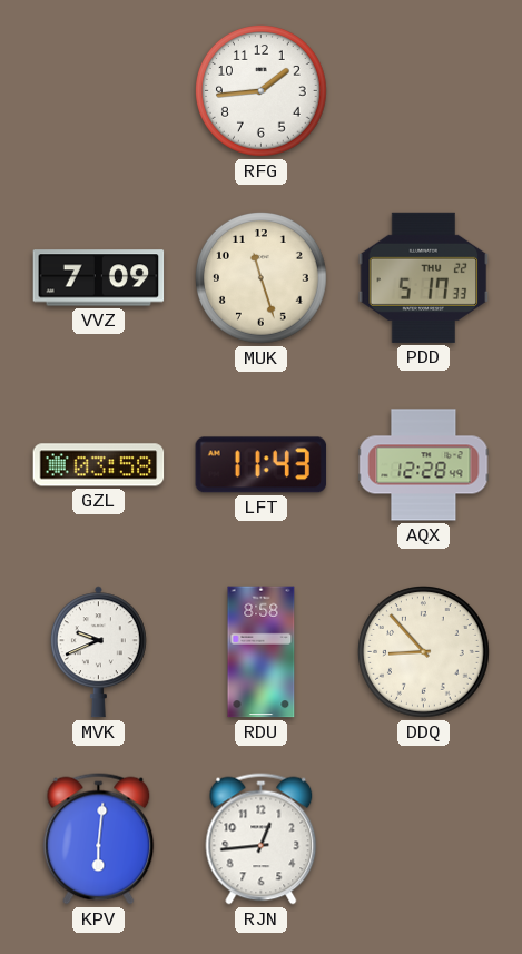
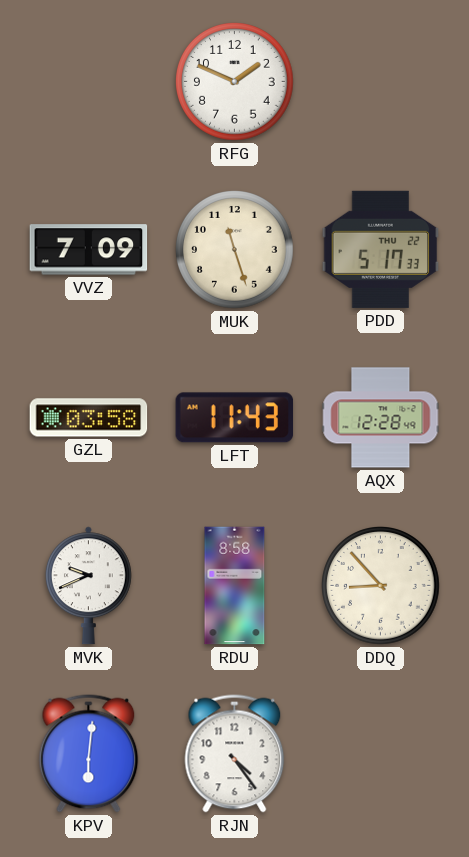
RFG: 1:44 -> 1:49 (235, 82)
RJN: 12:44 -> 4:24 (235, 754)
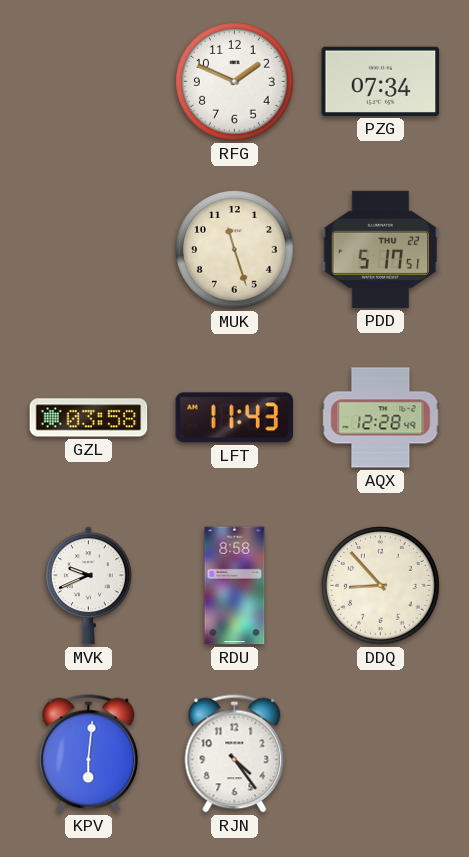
PZG: none -> 07:34 (381, 81)
VVZ: 7:09 -> none (89, 250)
PDD: 5:17:33 -> 5:17:51 (381, 249)
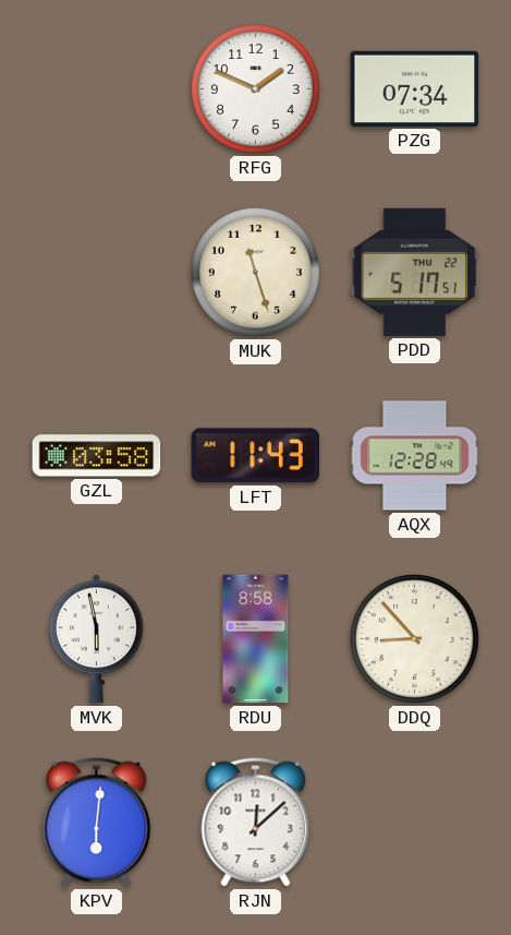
MVK: 9:41 -> 5:58 (96, 639)
RJN: 4:24 -> 12:08 (256, 823)
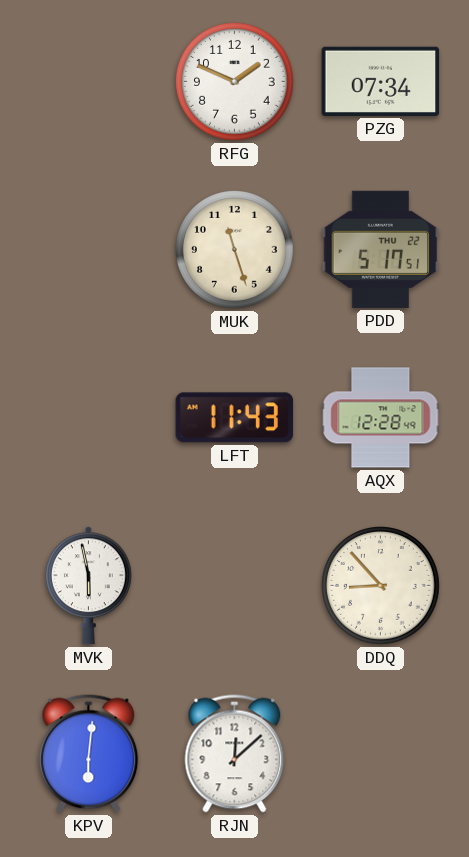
GZL: 03:58 -> none (97, 456)
RDU: 8:58 -> none (256, 639)
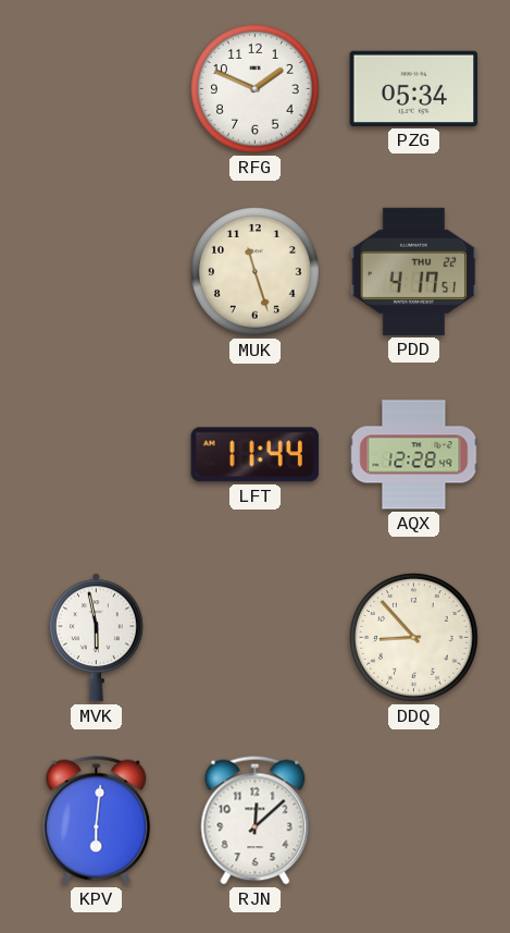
PZG: 07:34 -> 05:34 (414, 88)
PDD: 5:17 -> 4:17 (414, 271)
LFT: 11:43 -> 11:44 (256, 455)
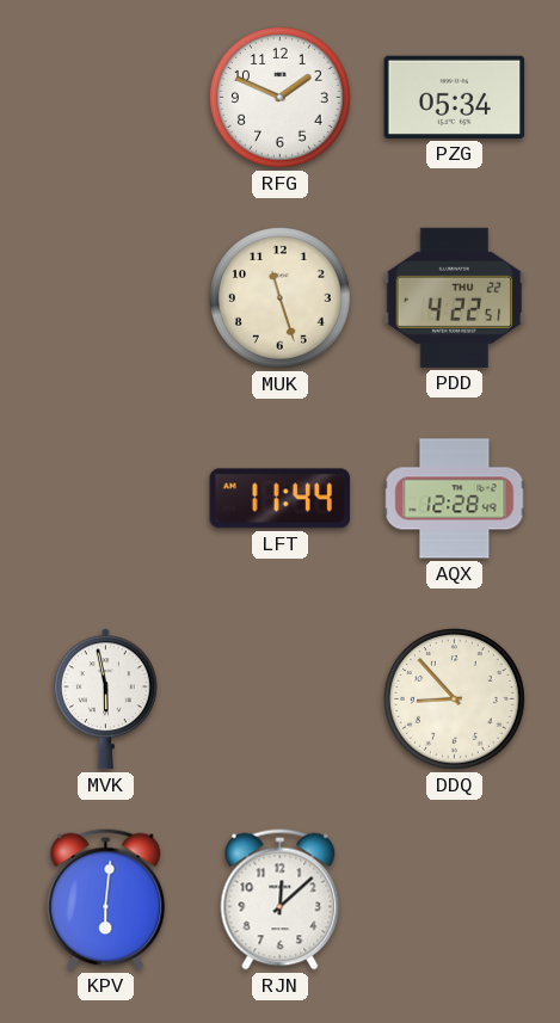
PDD: 4:17 -> 4:22 (455, 297)
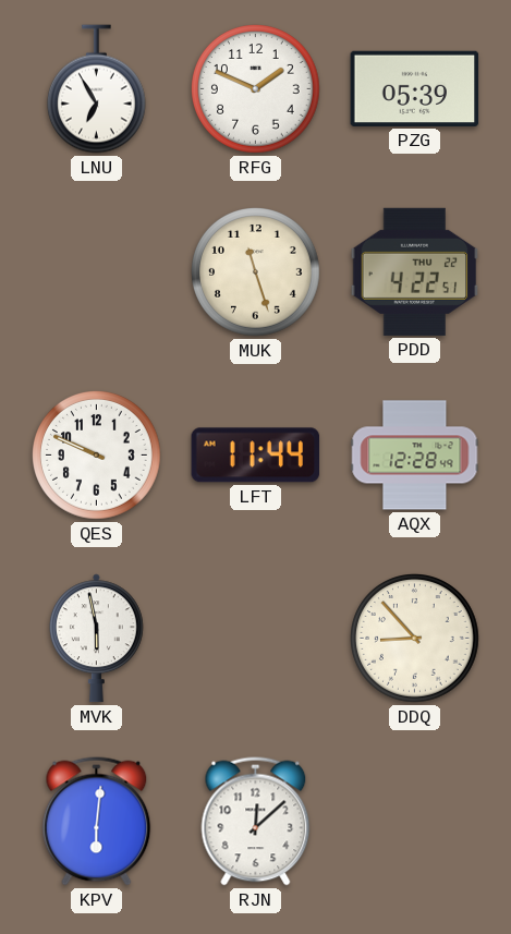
LNU: none -> 6:55 (96, 89)
PZG: 05:34 -> 05:39 (415, 88)
QES: none -> 9:49 (97, 456)
